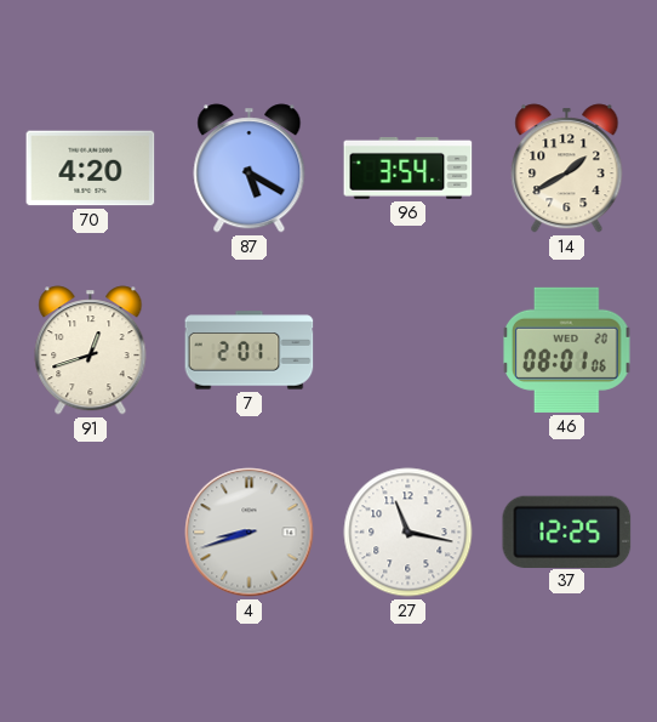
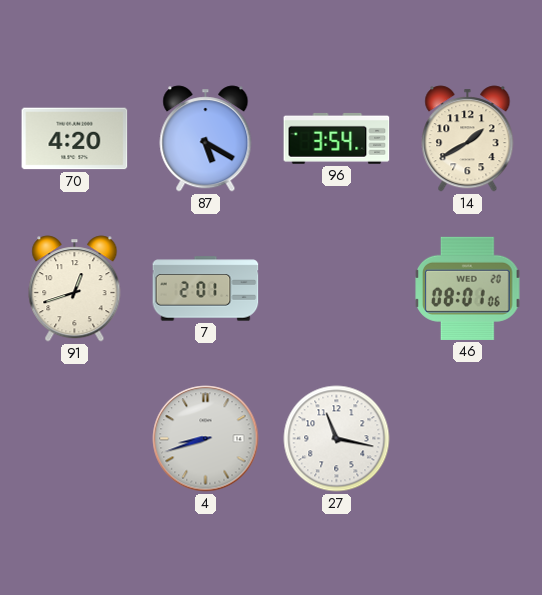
37: 12:25 -> none (567, 531)
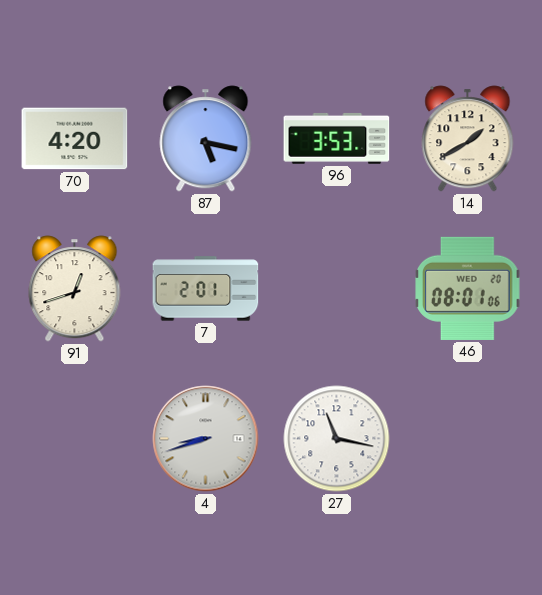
87: 5:20 -> 5:17 (206, 139)
96: 3:54 -> 3:53 (337, 138)
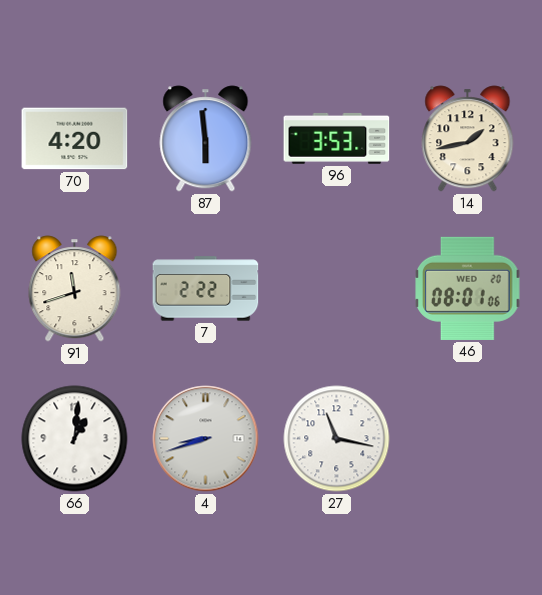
87: 5:17 -> 5:59 (206, 139)
14: 1:40 -> 1:43 (468, 139)
91: 12:42 -> 11:42 (75, 289)
7: 2:01 -> 2:22 (206, 289)
66: none -> 1:01 (75, 439)
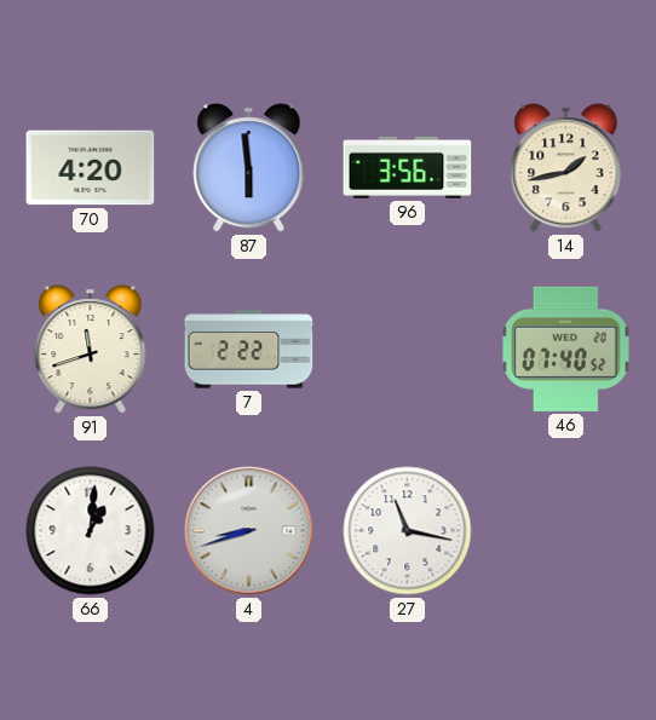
96: 3:53 -> 3:56 (408, 167)
46: 08:01 -> 07:40 (566, 349)
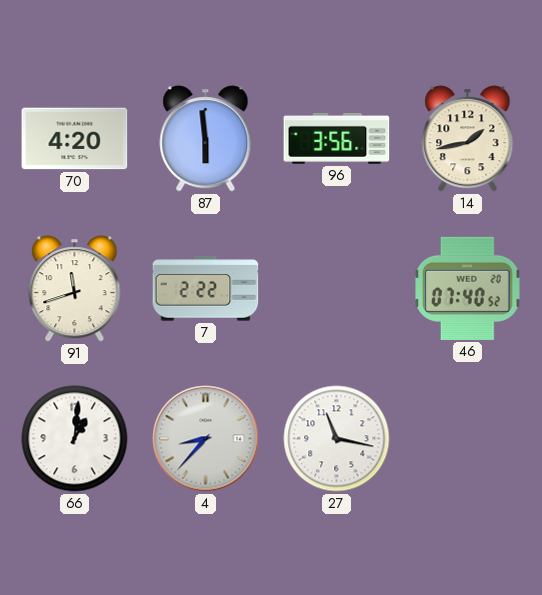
4: 8:42 -> 8:37 (206, 439)
